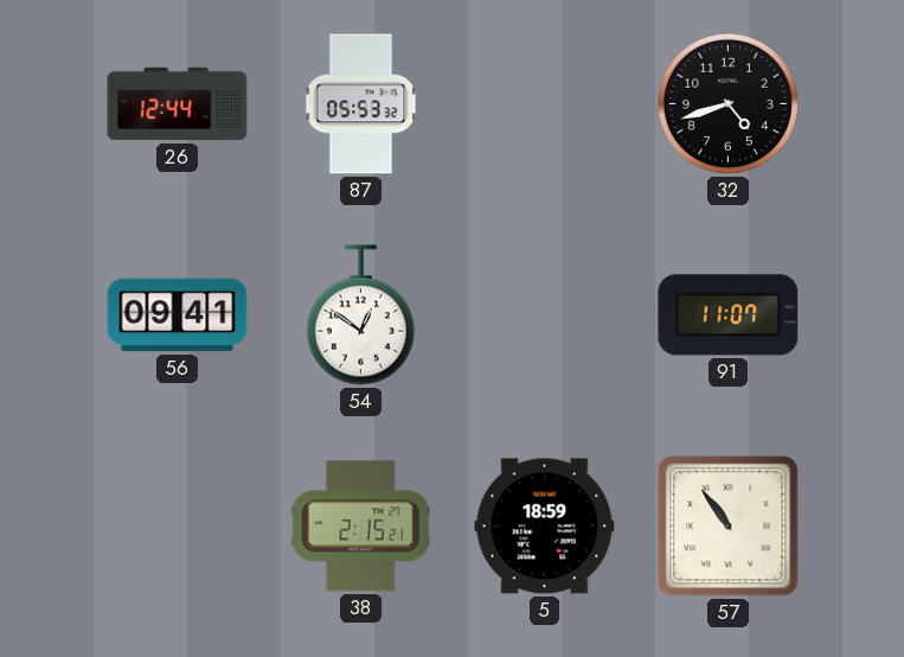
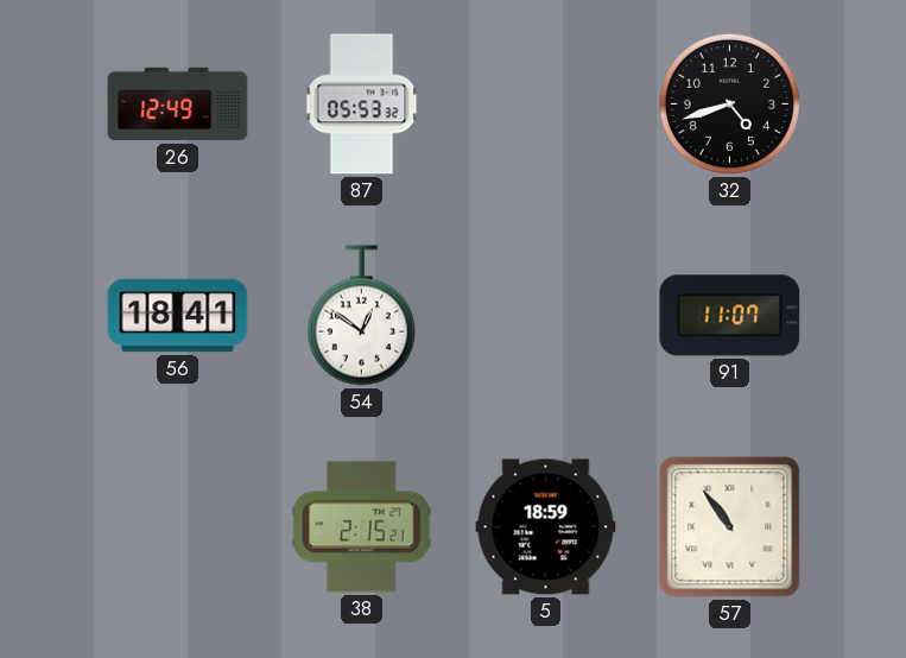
26: 12:44 -> 12:49 (178, 105)
56: 09:41 -> 18:41 (178, 316)
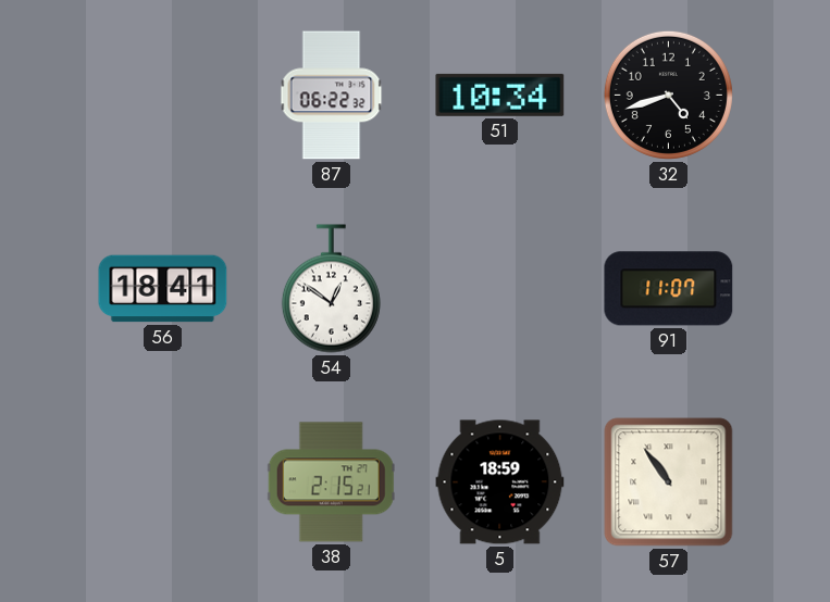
26: 12:49 -> none (178, 105)
87: 05:53 -> 06:22 (332, 96)
51: none -> 10:34 (500, 95)
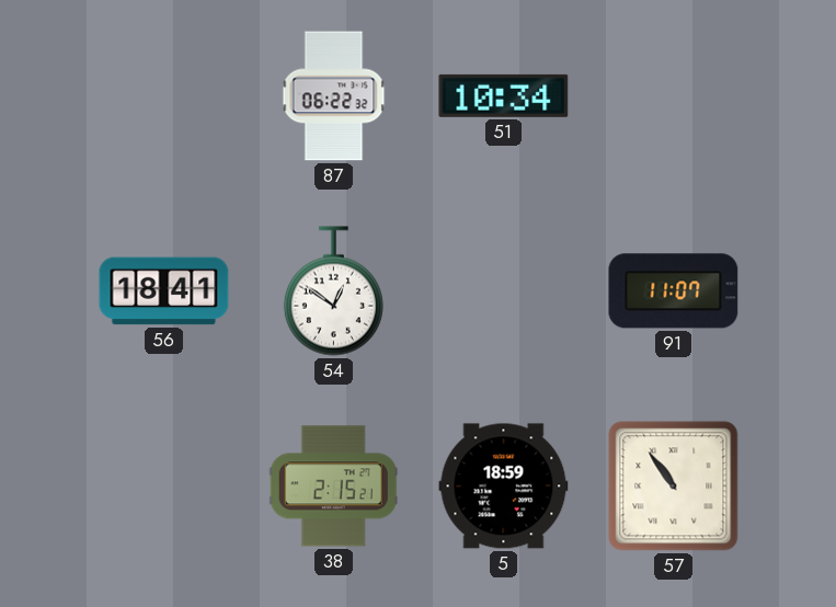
32: 4:42 -> none (668, 95)
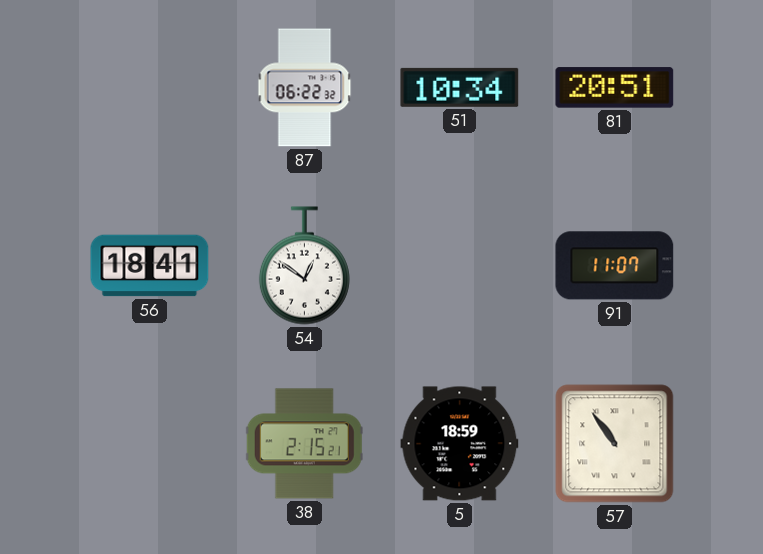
81: none -> 20:51 (615, 88)
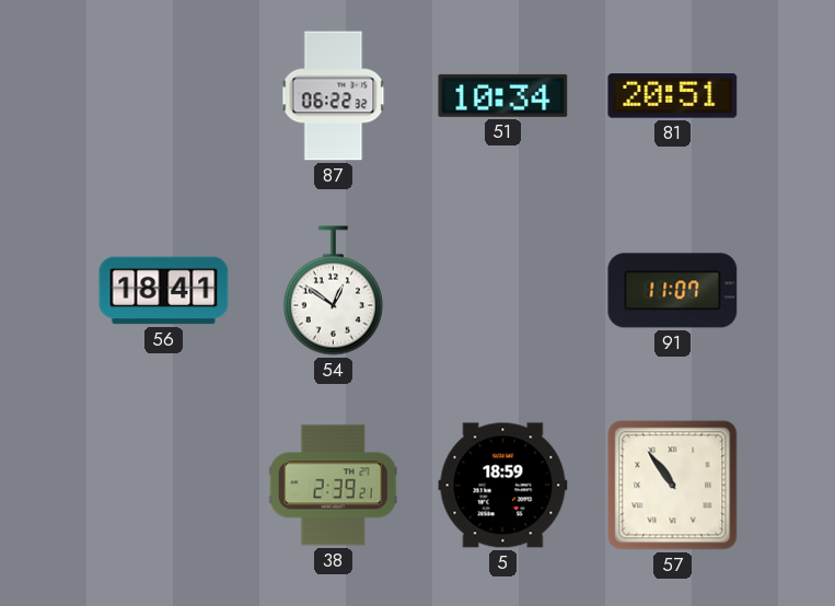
38: 2:15 -> 2:39 (333, 486)
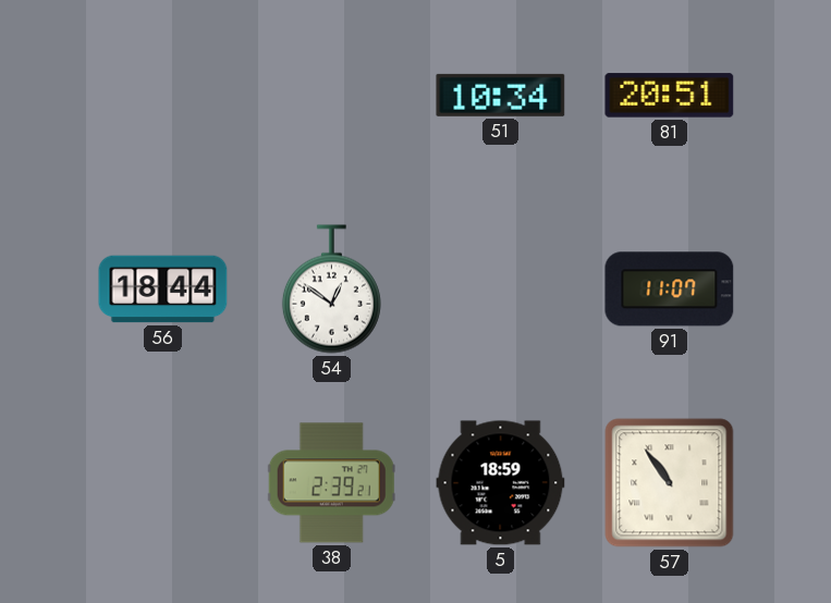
87: 06:22 -> none (334, 96)
56: 18:41 -> 18:44 (163, 290)
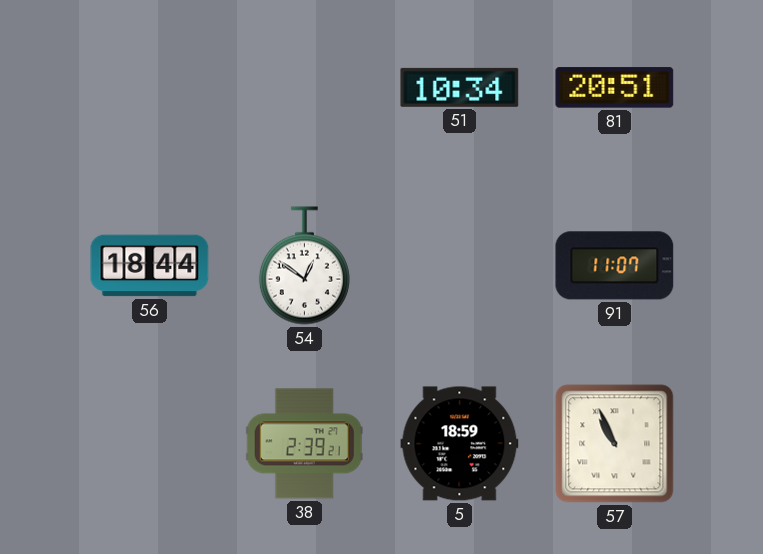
57: 10:54 -> 10:56 (615, 444)
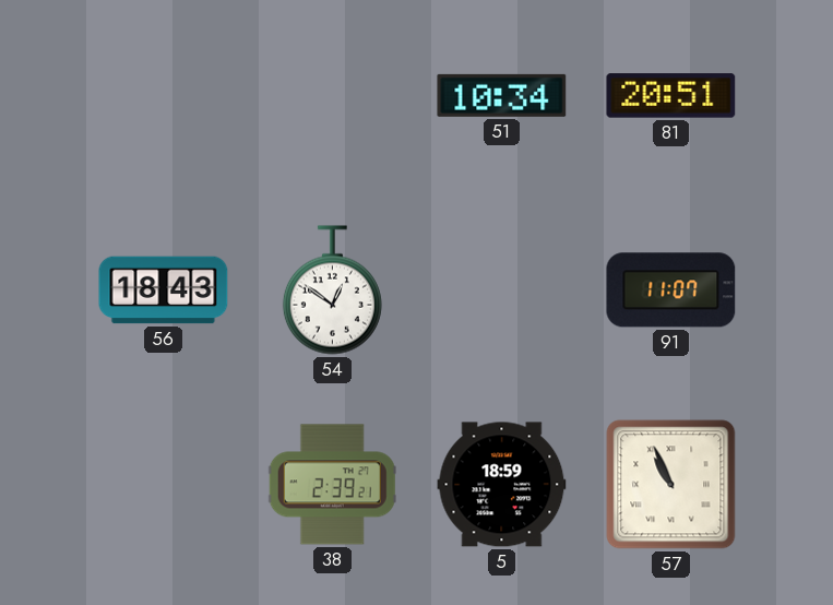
56: 18:44 -> 18:43 (164, 290)
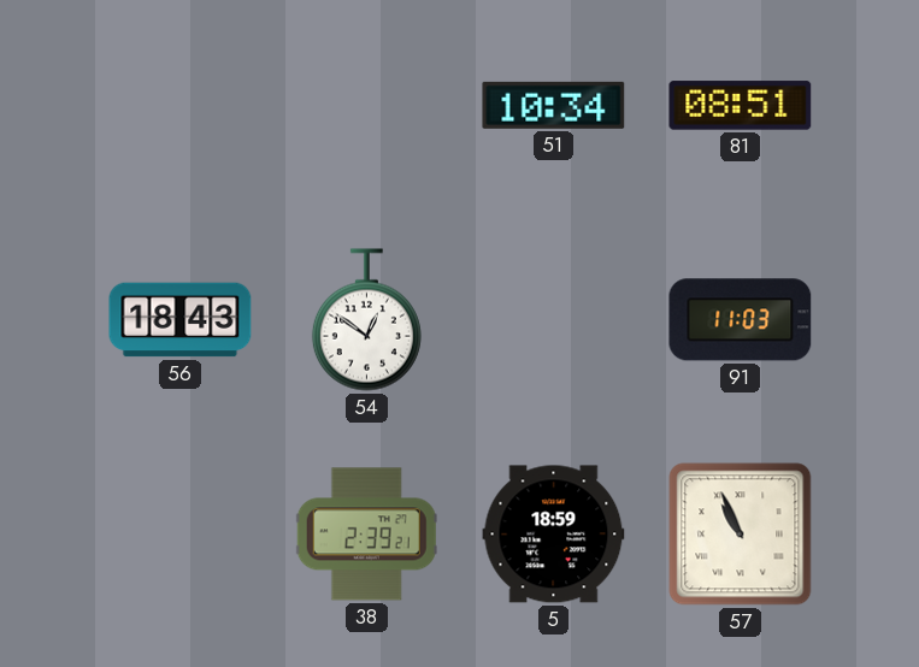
81: 20:51 -> 08:51 (741, 106)
91: 11:07 -> 11:03 (741, 320)
